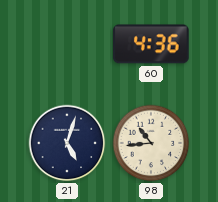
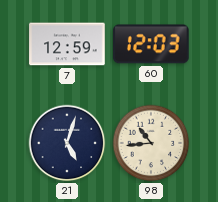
7: none -> 12:59 (67, 44)
60: 4:36 -> 12:03 (152, 44)
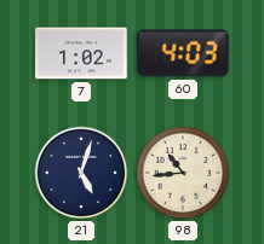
7: 12:59 -> 1:02 (81, 53)
60: 12:03 -> 4:03 (184, 53)
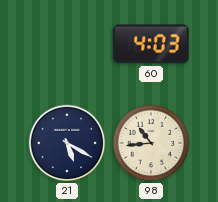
7: 1:02 -> none (81, 53)
21: 5:03 -> 5:20 (67, 143)
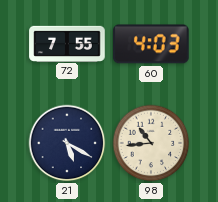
72: none -> 7:55 (67, 43)
